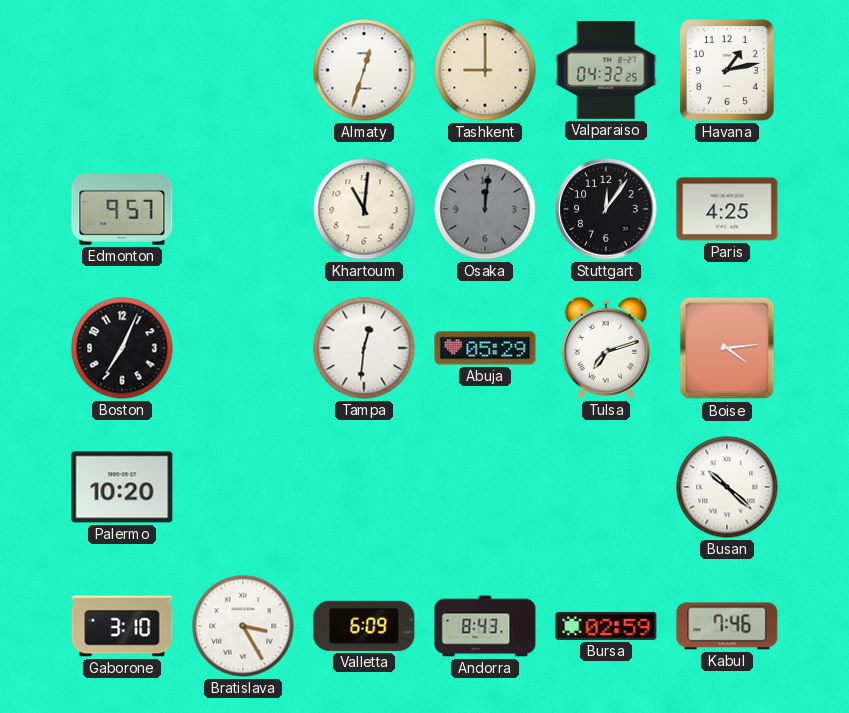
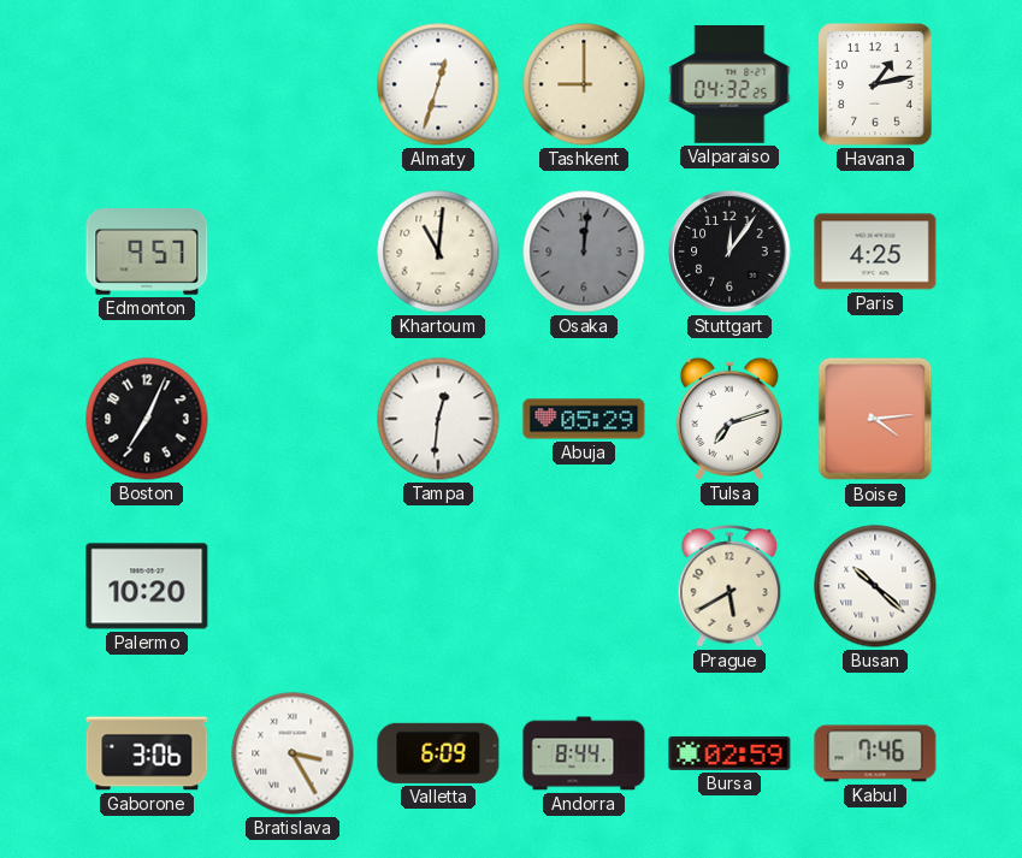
Prague: none -> 5:40 (729, 587)
Gaborone: 3:10 -> 3:06 (147, 753)
Andorra: 8:43 -> 8:44 (584, 753)
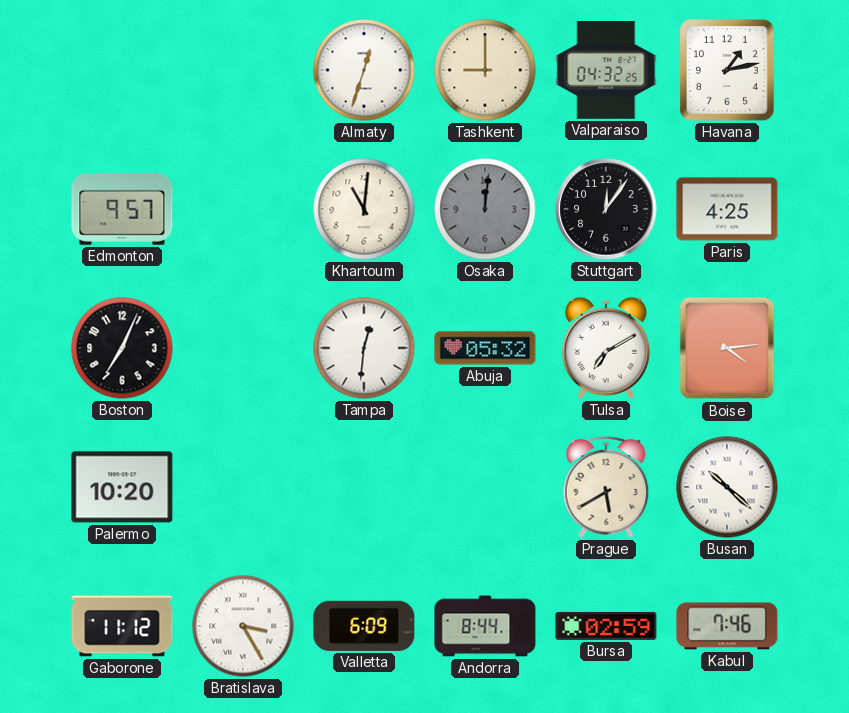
Abuja: 05:29 -> 05:32 (485, 348)
Tulsa: 7:12 -> 7:10 (606, 348)
Gaborone: 3:06 -> 11:12 (122, 626)
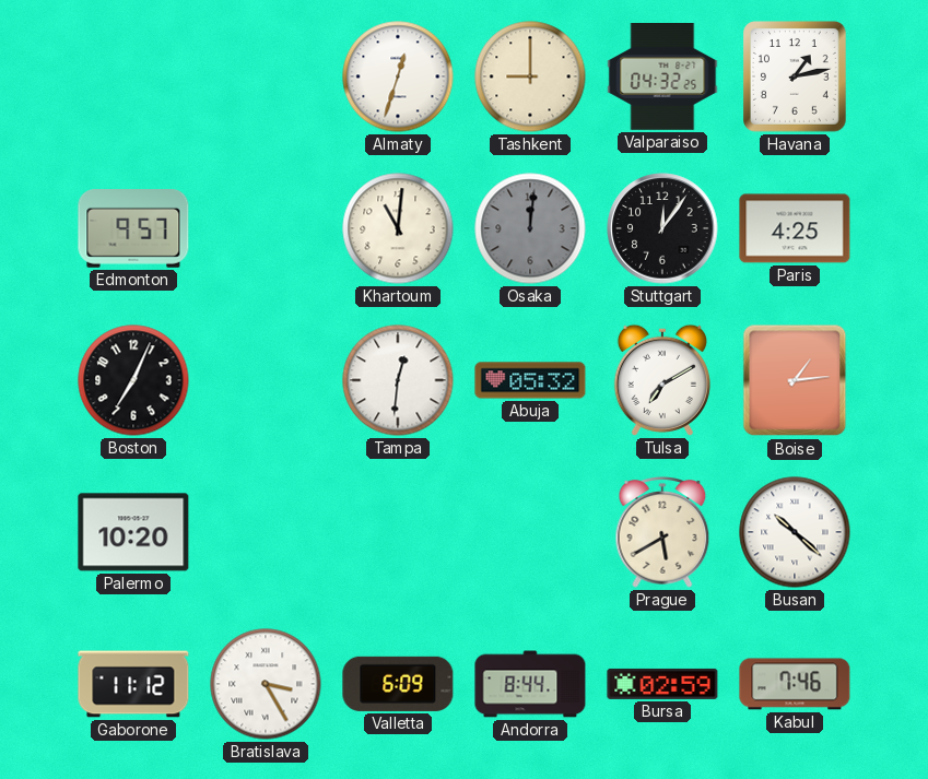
Boise: 4:14 -> 1:14 (795, 380)
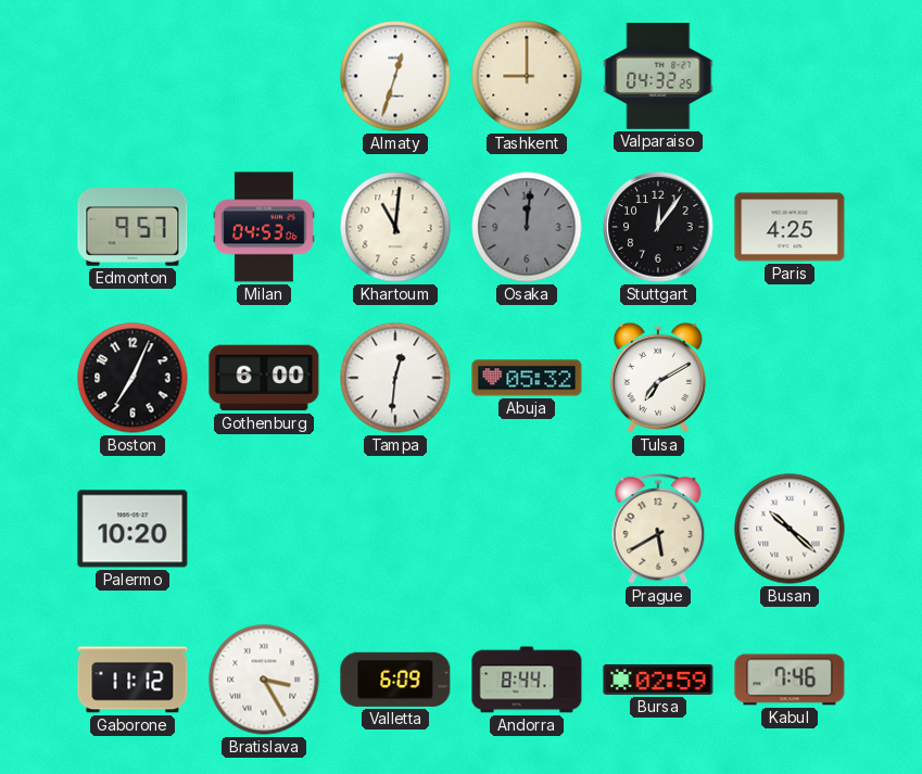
Havana: 1:13 -> none (796, 78)
Milan: none -> 04:53 (264, 227)
Gothenburg: none -> 6:00 (264, 378)
Boise: 1:14 -> none (795, 380)
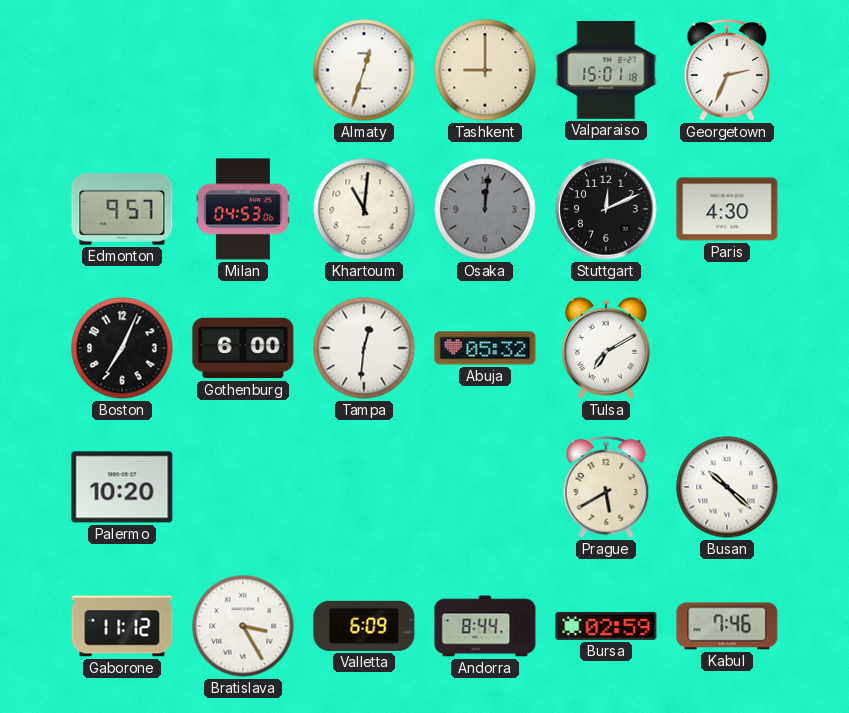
Valparaiso: 04:32 -> 15:01 (606, 71)
Georgetown: none -> 2:34 (727, 71)
Stuttgart: 12:06 -> 12:11 (606, 209)
Paris: 4:25 -> 4:30 (727, 209)
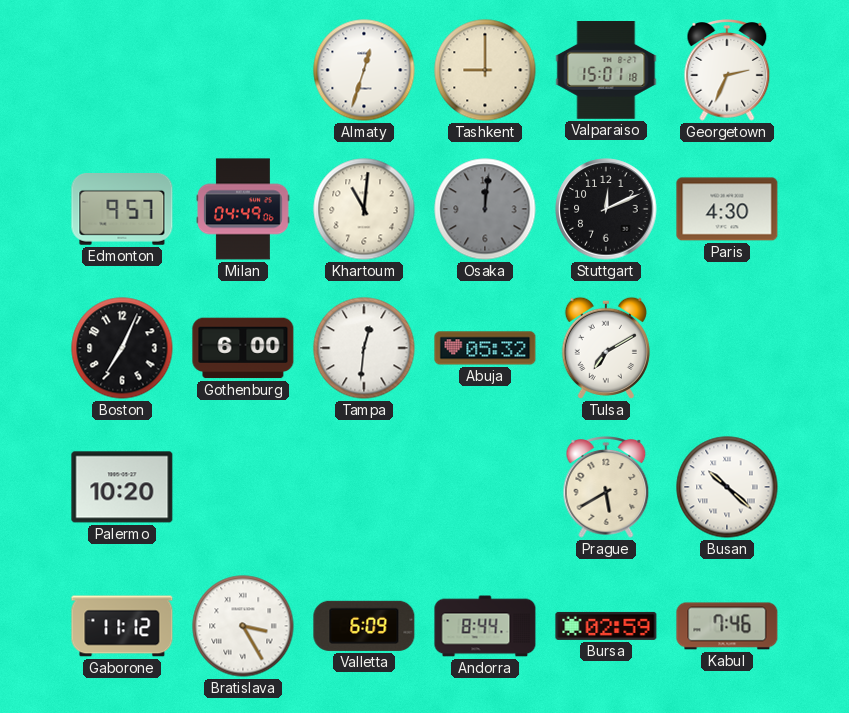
Milan: 04:53 -> 04:49 (243, 209)
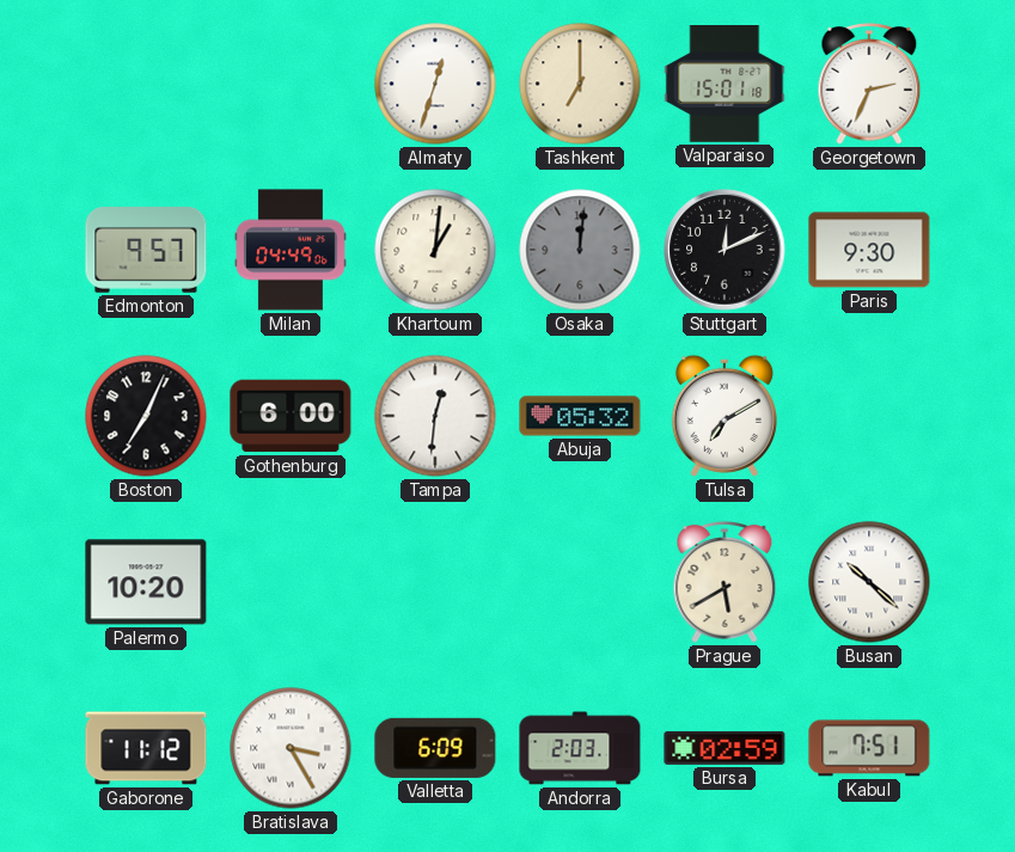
Tashkent: 9:00 -> 7:00 (580, 84)
Khartoum: 11:01 -> 1:01 (435, 250)
Paris: 4:30 -> 9:30 (869, 250)
Andorra: 8:44 -> 2:03 (580, 748)
Kabul: 7:46 -> 7:51 (869, 748)
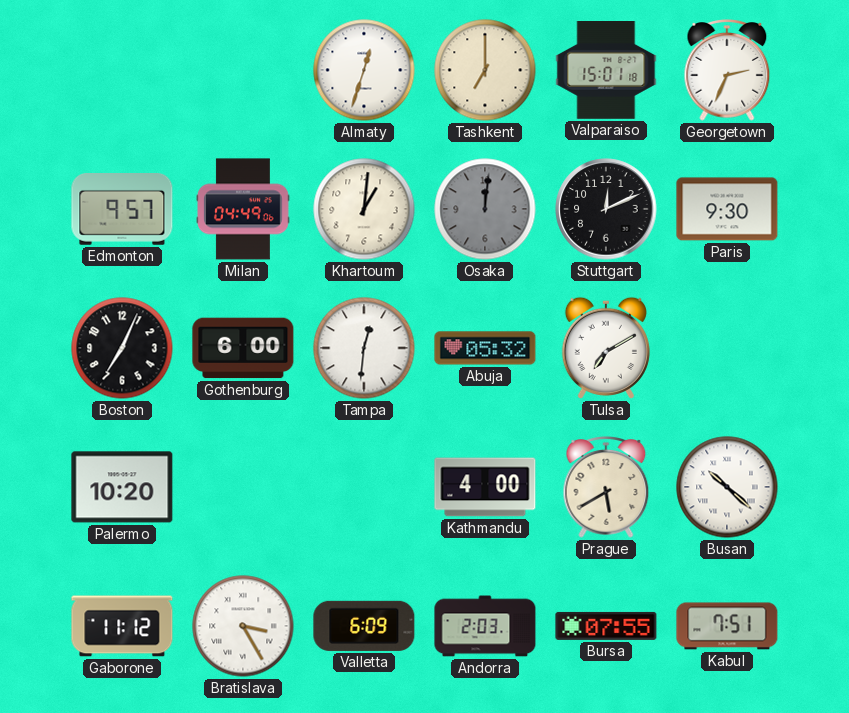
Kathmandu: none -> 4:00 (485, 487)
Bursa: 02:59 -> 07:55 (606, 626)
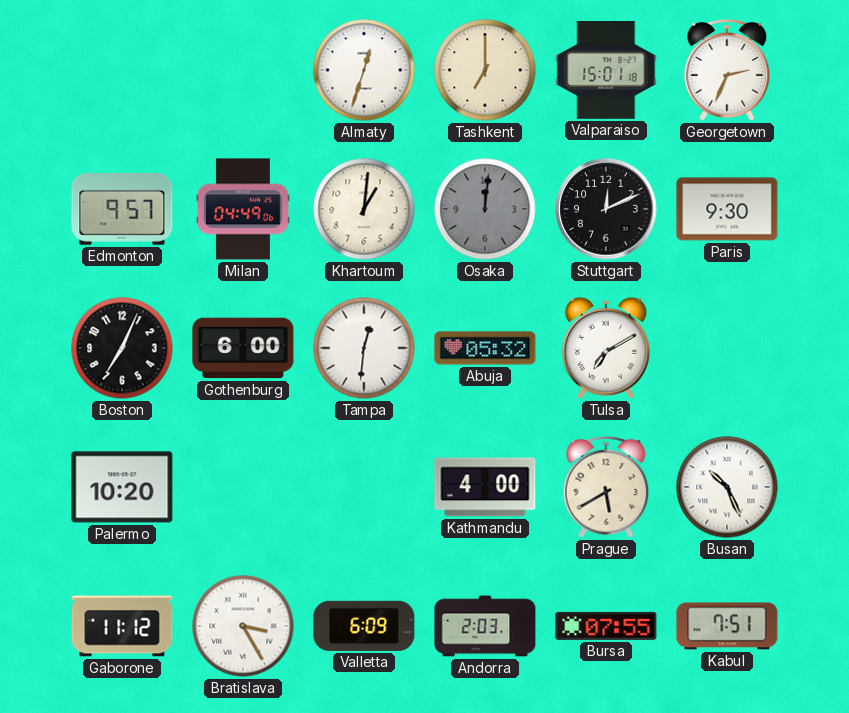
Busan: 10:22 -> 10:26 (727, 487)
